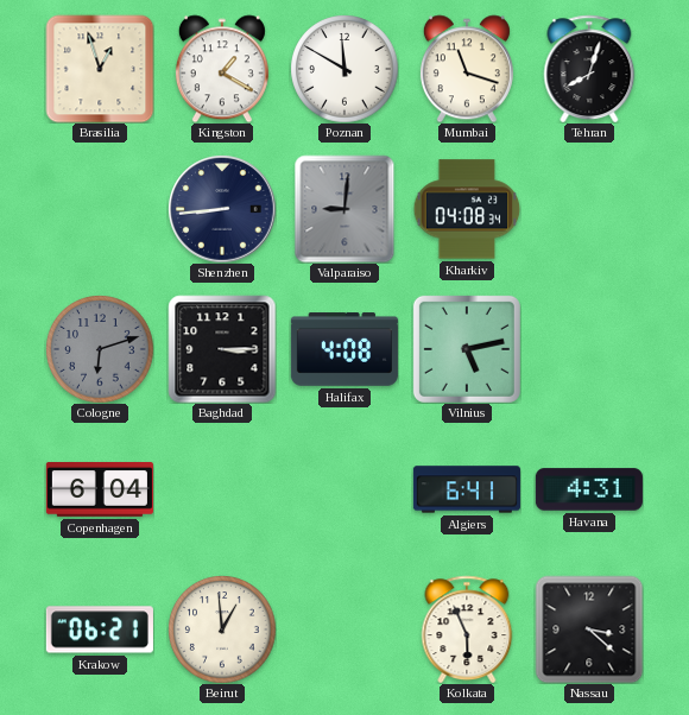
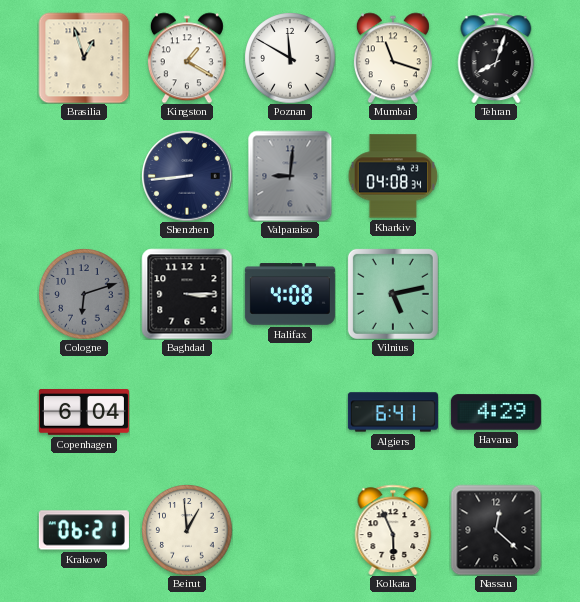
Havana: 4:31 -> 4:29 (496, 412)
Nassau: 3:22 -> 12:22 (496, 530)
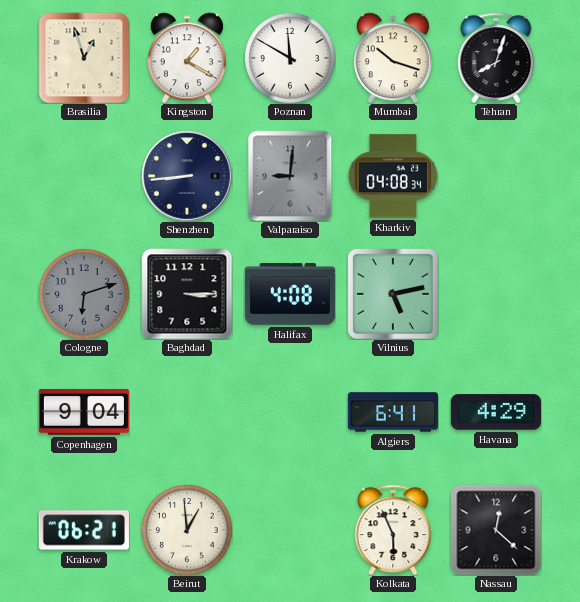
Mumbai: 11:18 -> 10:18 (393, 58)
Copenhagen: 6:04 -> 9:04 (84, 413)
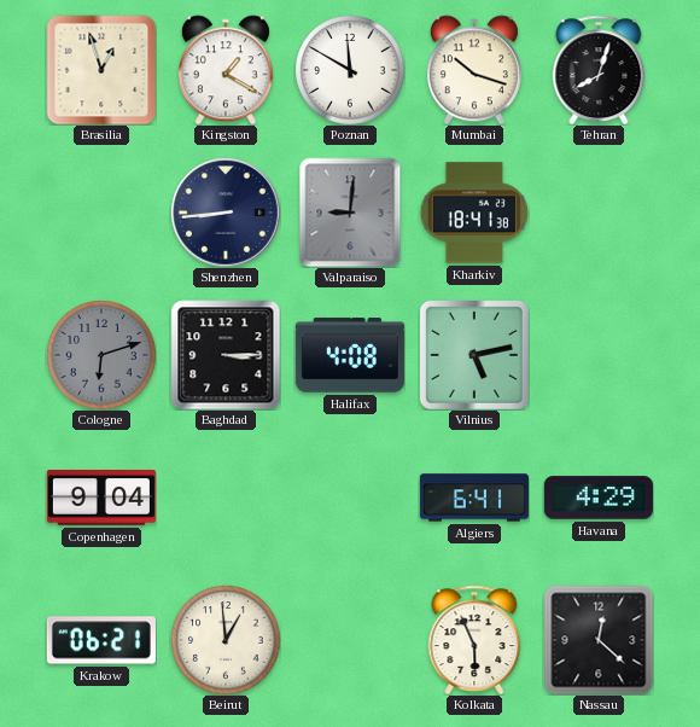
Kharkiv: 04:08 -> 18:41 (474, 213)
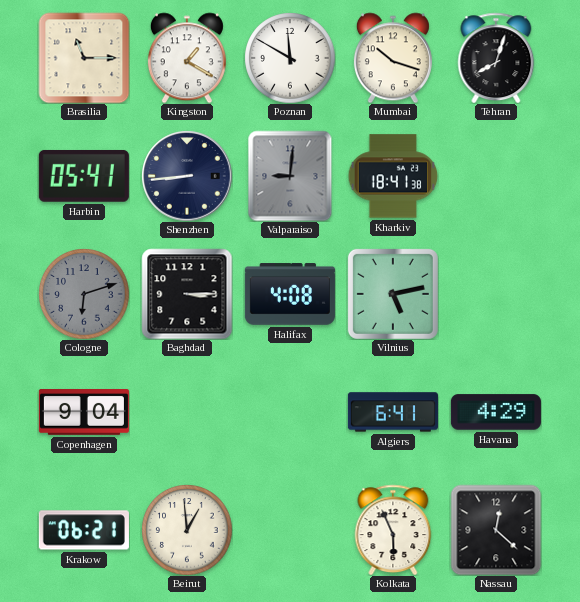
Brasilia: 12:57 -> 11:15 (84, 58)
Harbin: none -> 05:41 (84, 176)
